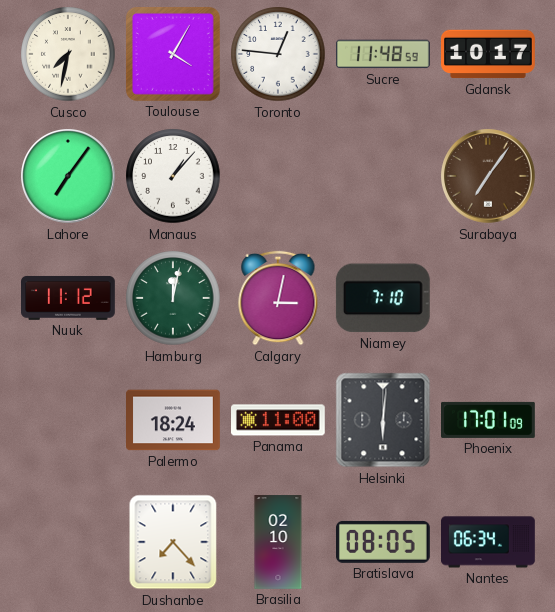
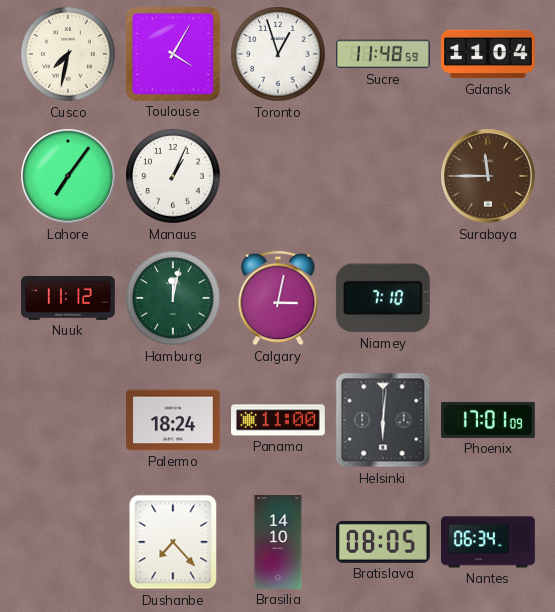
Toronto: 12:46 -> 12:57 (278, 54)
Gdansk: 10:17 -> 11:04 (489, 54)
Manaus: 1:07 -> 1:04 (173, 176)
Surabaya: 7:06 -> 11:45 (488, 176)
Brasilia: 02:10 -> 14:10 (278, 542)
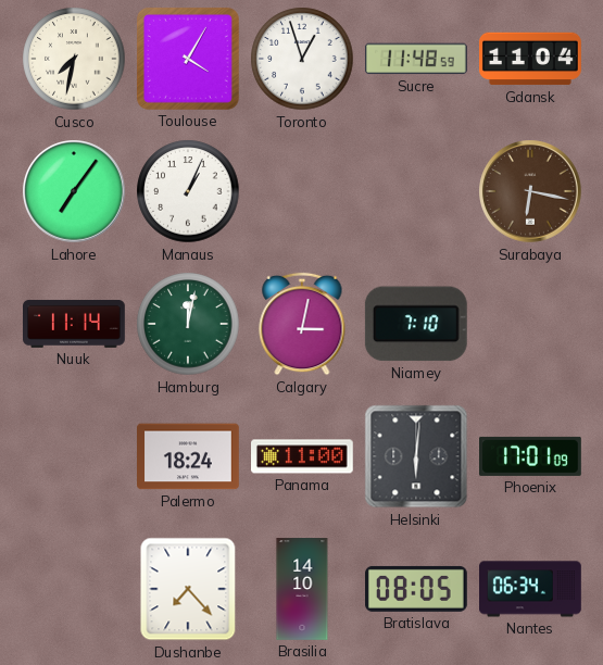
Surabaya: 11:45 -> 6:17 (530, 191)
Nuuk: 11:12 -> 11:14 (75, 324)
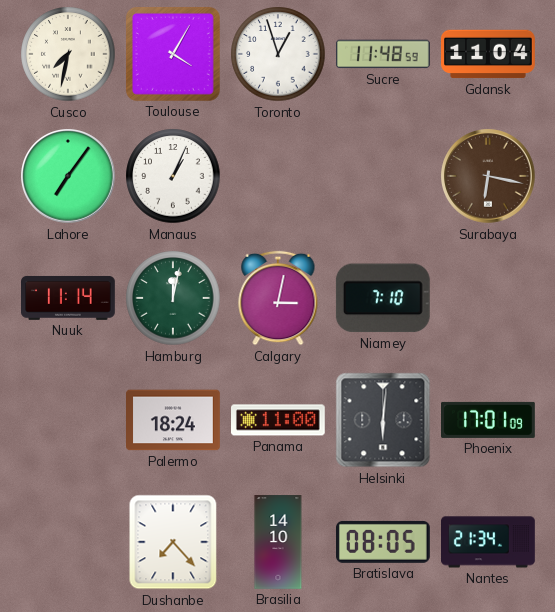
Nantes: 06:34 -> 21:34 (489, 542)
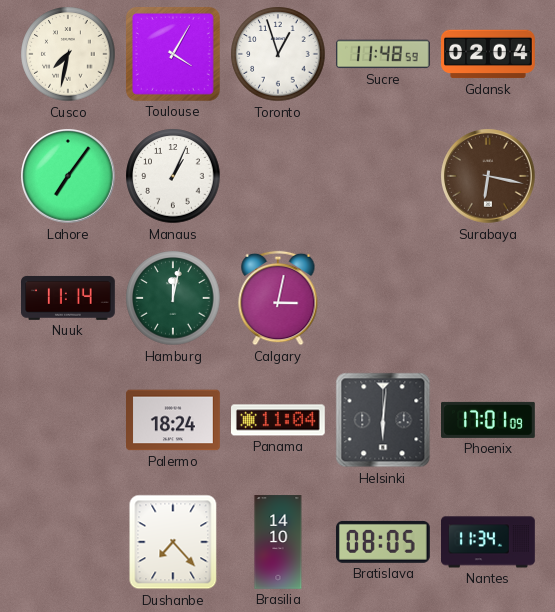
Gdansk: 11:04 -> 02:04 (489, 54)
Niamey: 7:10 -> none (383, 298)
Panama: 11:00 -> 11:04 (279, 420)
Nantes: 21:34 -> 11:34 (489, 542)
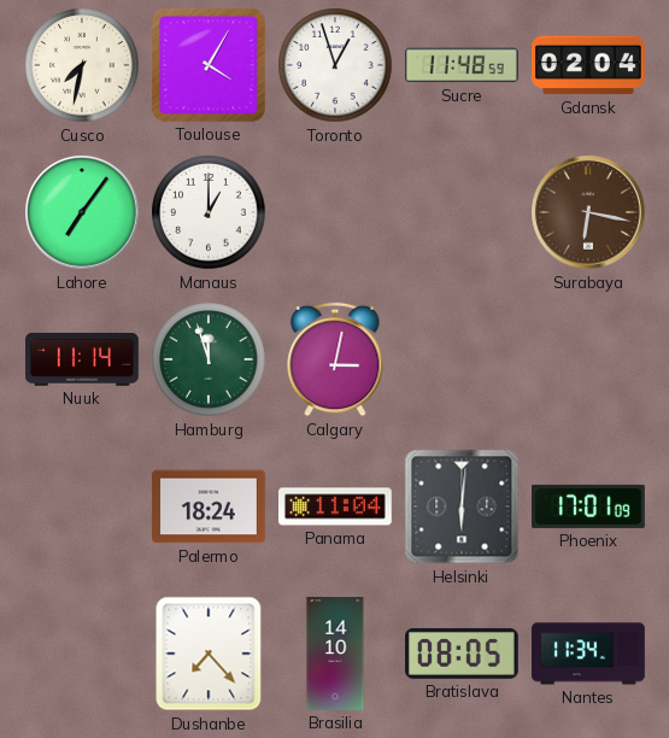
Manaus: 1:04 -> 1:00 (209, 212)
Hamburg: 12:02 -> 11:57 (209, 359)
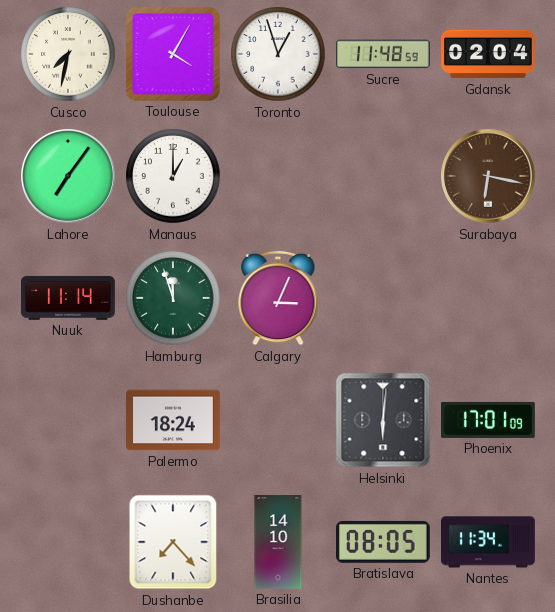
Calgary: 3:02 -> 3:04 (278, 298)
Panama: 11:04 -> none (336, 506)
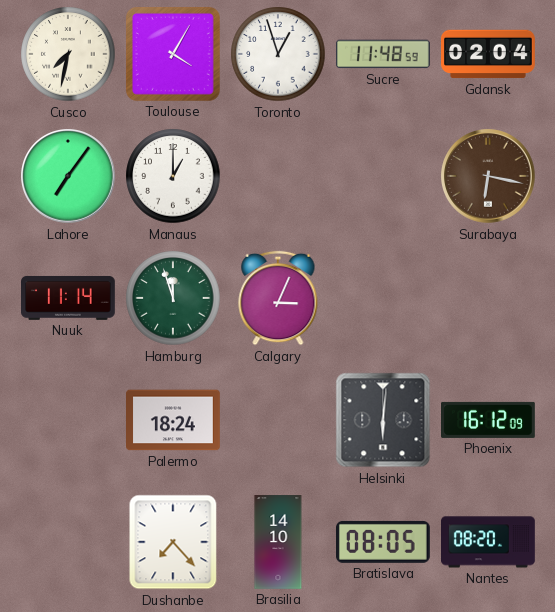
Phoenix: 17:01 -> 16:12 (489, 420)
Nantes: 11:34 -> 08:20 (489, 542)
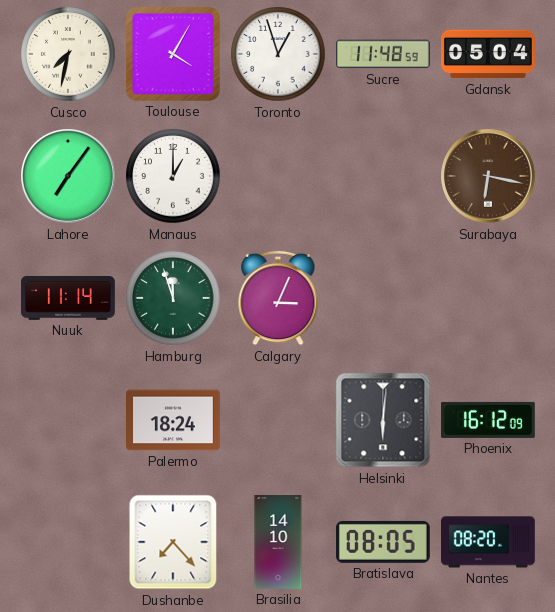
Gdansk: 02:04 -> 05:04 (489, 54)
